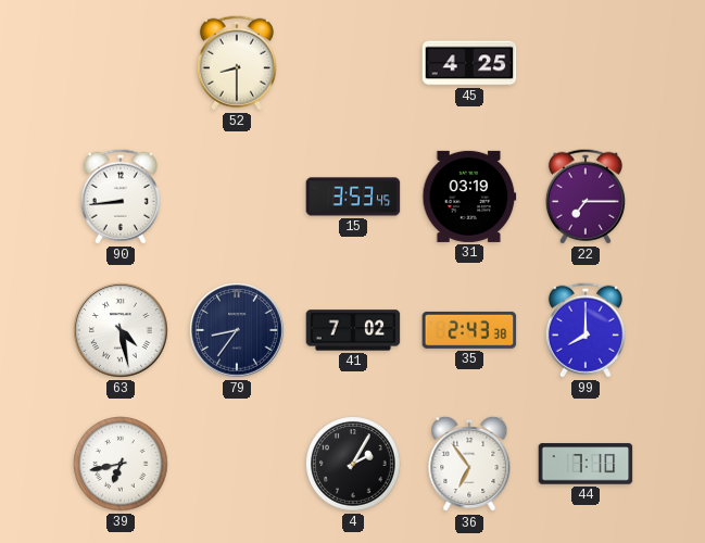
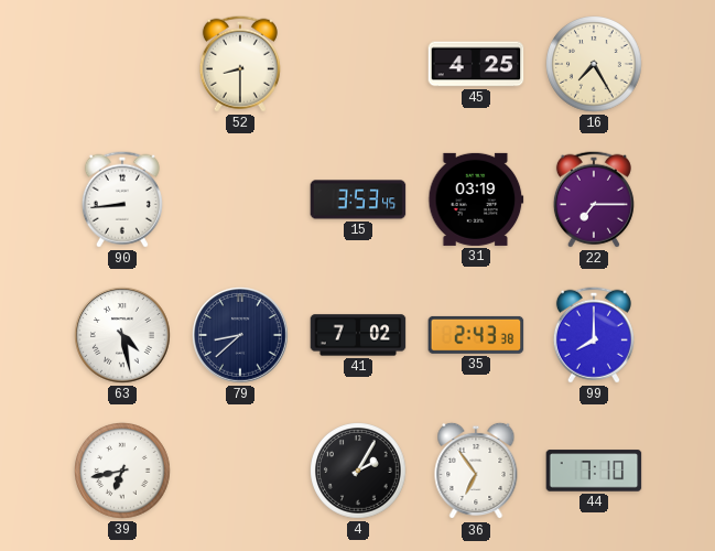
16: none -> 7:25 (595, 65)
79: 8:36 -> 8:38 (240, 335)
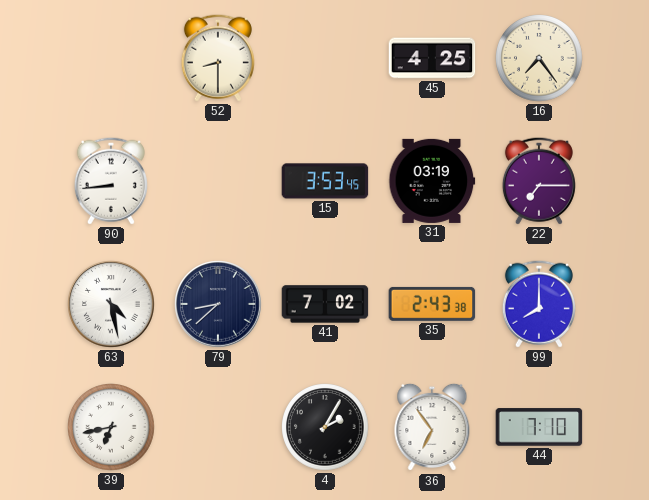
16: 7:25 -> 7:24 (540, 59)
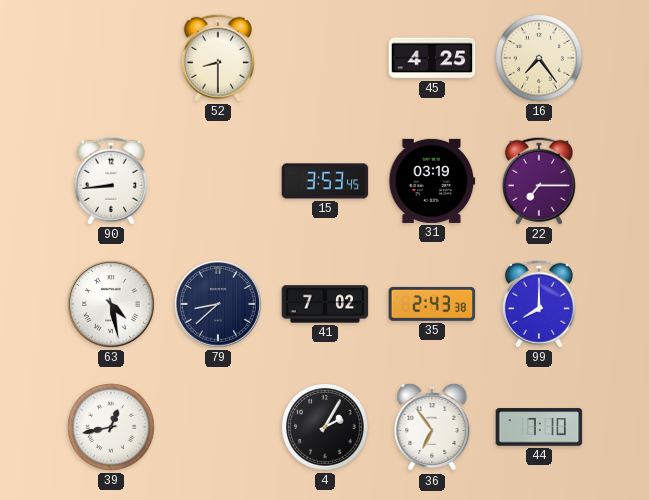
39: 6:43 -> 12:43 (112, 428)
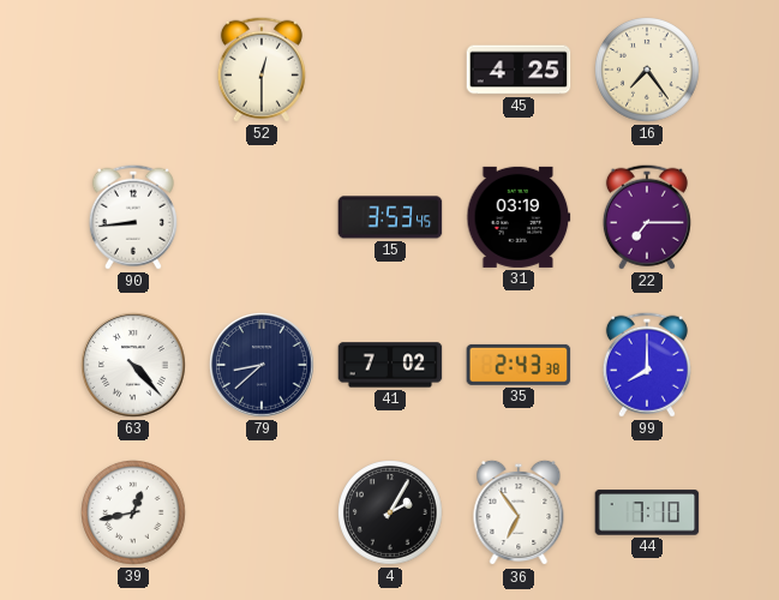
52: 8:30 -> 12:30 (262, 70)
63: 4:28 -> 4:23 (133, 365)
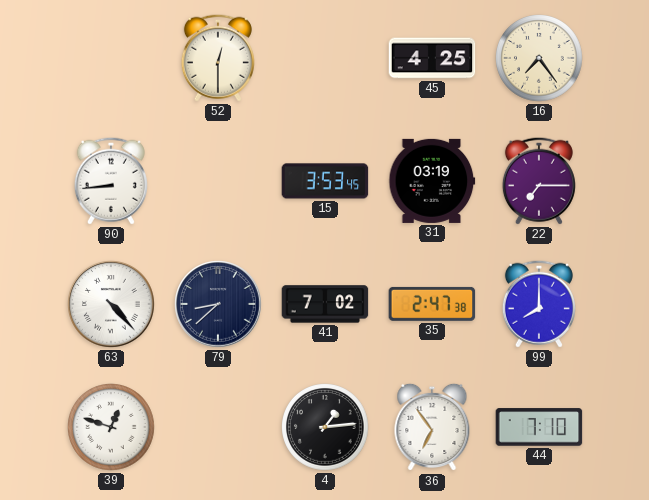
35: 2:43 -> 2:47 (432, 304)
39: 12:43 -> 12:48 (112, 428)
4: 2:05 -> 1:14 (326, 428)
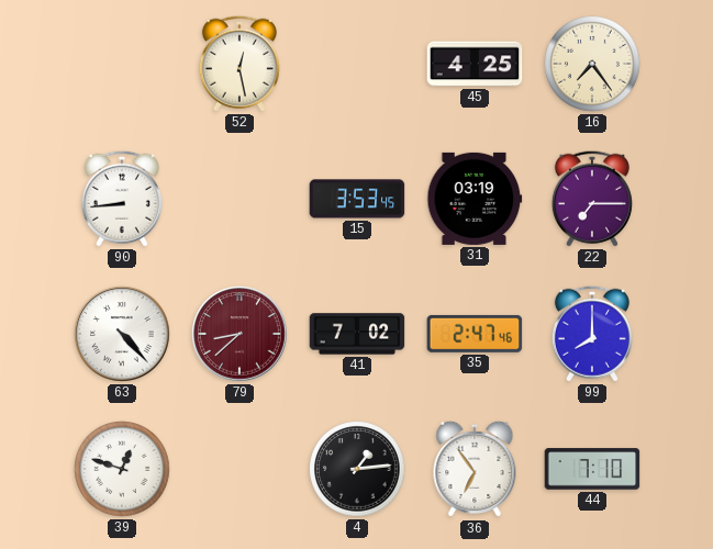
52: 12:30 -> 12:28 (239, 64)
79 dial: navy -> burgundy (239, 334)
35: 2:47:38 -> 2:47:46 (475, 334)
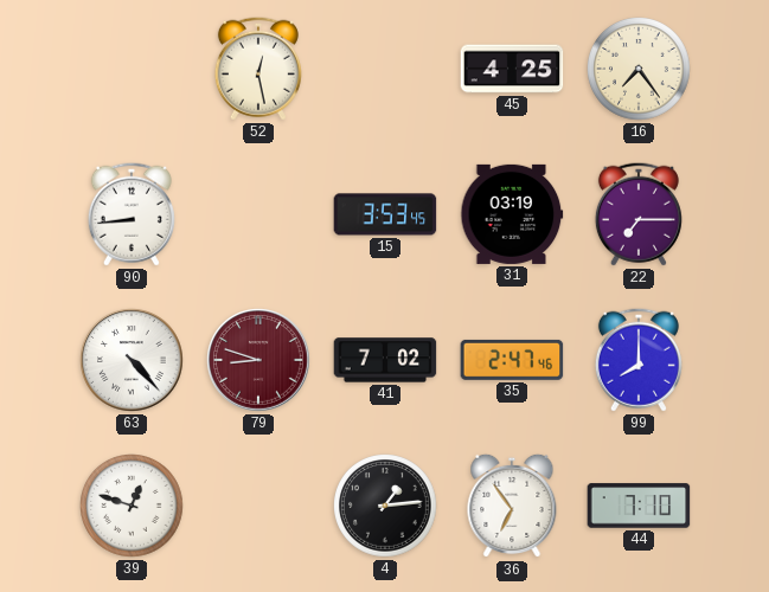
79: 8:38 -> 8:48 (258, 360)
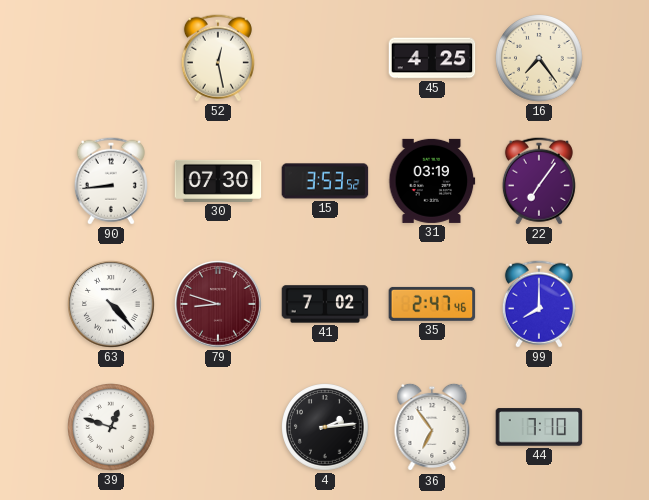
30: none -> 07:30 (218, 181)
15: 3:53:45 -> 3:53:52 (325, 181)
22: 7:15 -> 7:06 (539, 181)
4: 1:14 -> 2:14 (326, 428)
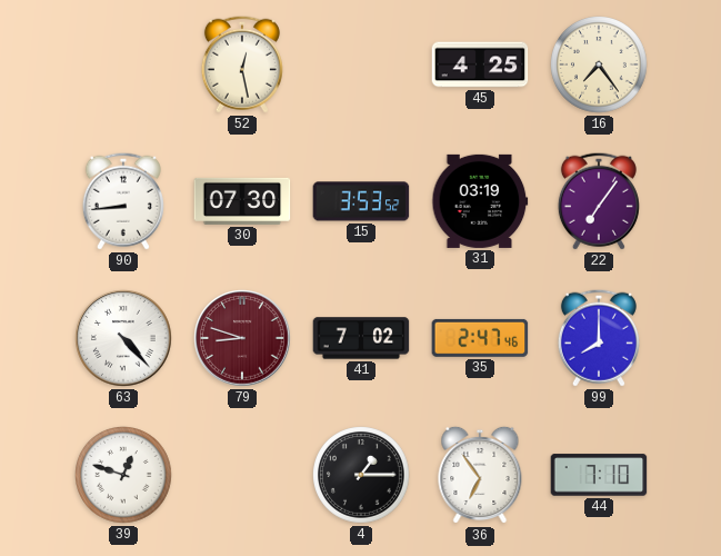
4: 2:14 -> 1:15 (362, 476)
